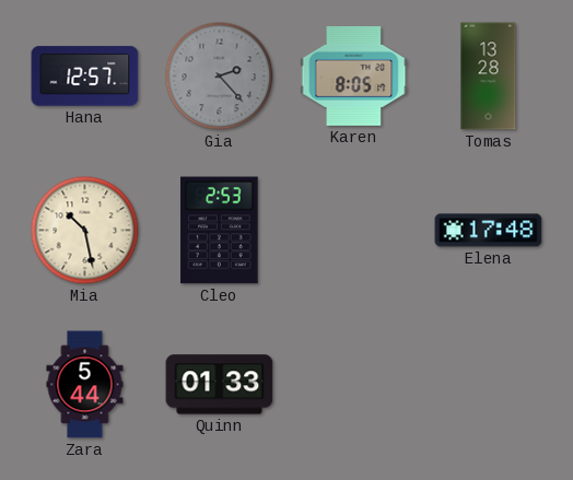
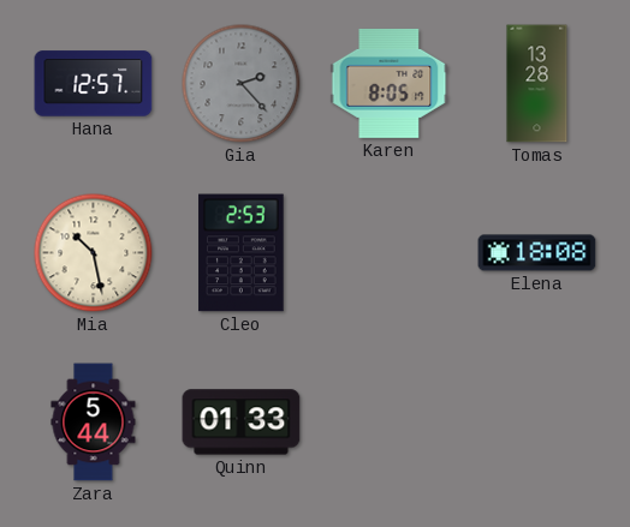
Elena: 17:48 -> 18:08 (537, 253)
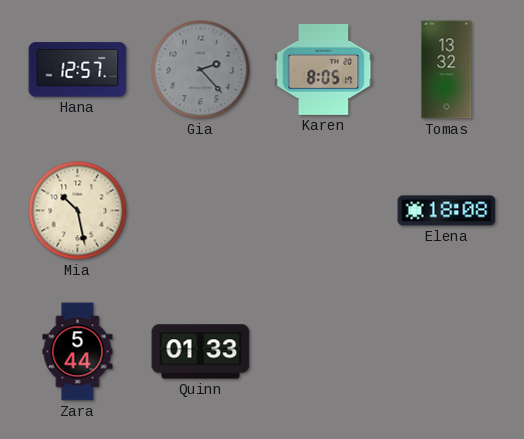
Tomas: 13:28 -> 13:32 (447, 70)
Cleo: 2:53 -> none (242, 253)
